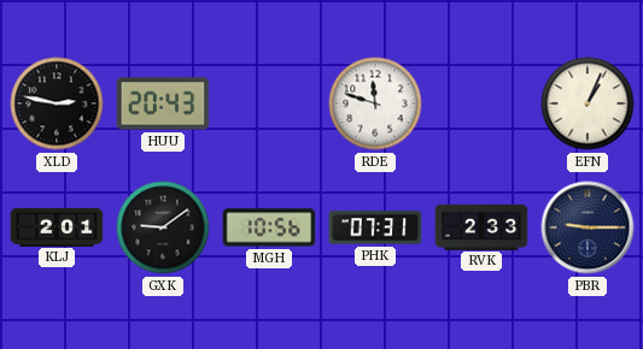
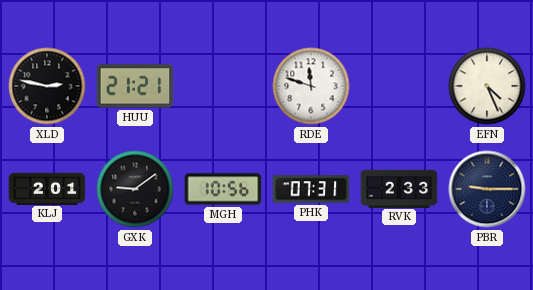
HUU: 20:43 -> 21:21 (135, 86)
EFN: 1:04 -> 4:26 (487, 86)
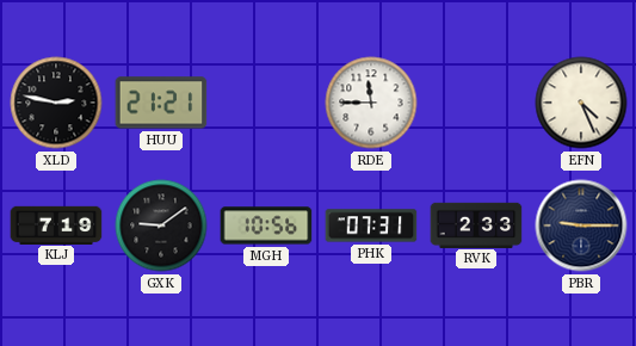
RDE: 11:48 -> 11:45 (371, 103)
KLJ: 2:01 -> 7:19 (56, 224)
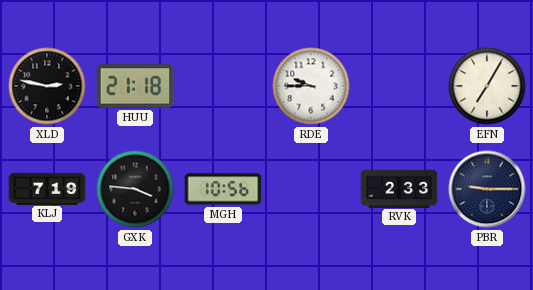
HUU: 21:21 -> 21:18 (135, 86)
RDE: 11:45 -> 9:45 (311, 86)
EFN: 4:26 -> 7:05 (487, 86)
GXK: 9:09 -> 3:46 (135, 189)
PHK: 07:31 -> none (371, 225)
